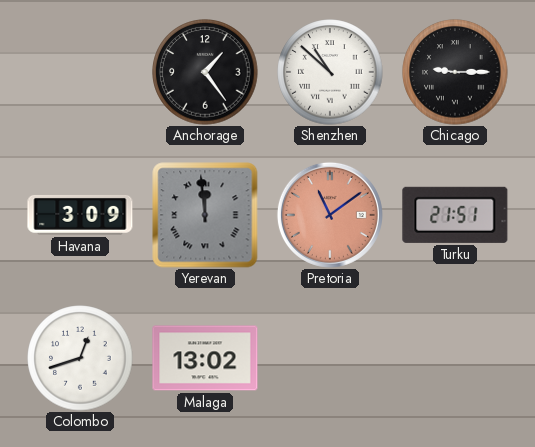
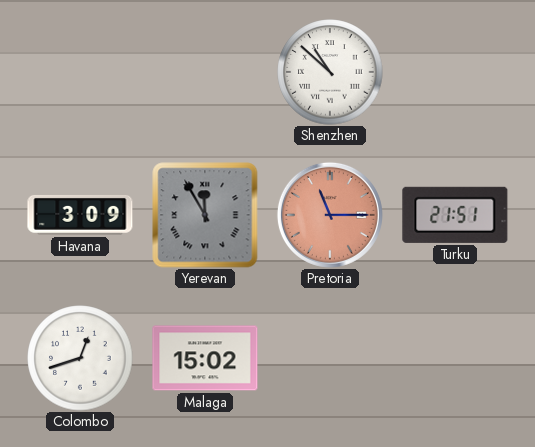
Anchorage: 1:24 -> none (205, 72)
Chicago: 9:15 -> none (455, 72)
Yerevan: 11:59 -> 11:55 (205, 215)
Pretoria: 11:09 -> 11:15 (330, 215)
Malaga: 13:02 -> 15:02 (205, 358)
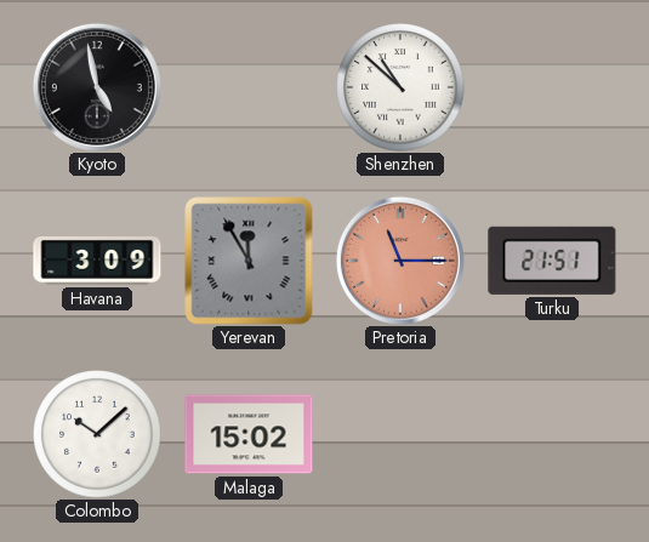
Kyoto: none -> 4:58 (97, 87)
Colombo: 12:42 -> 10:08 (97, 434)
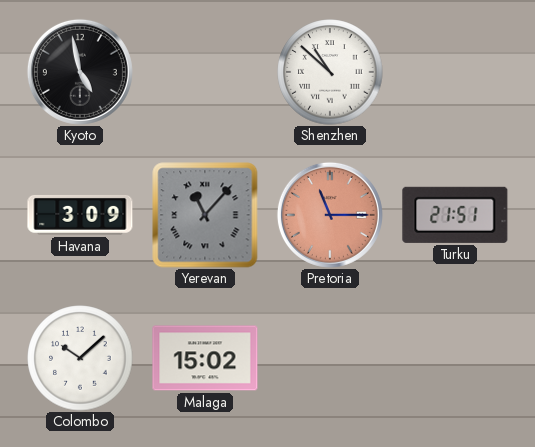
Yerevan: 11:55 -> 11:07 (205, 215)
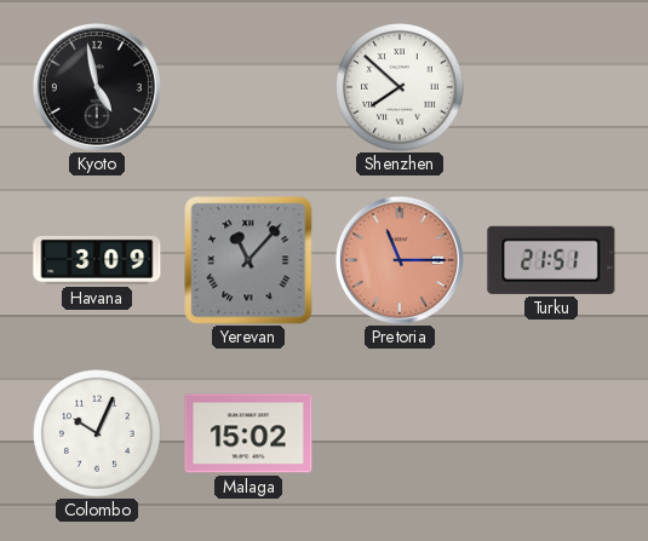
Shenzhen: 10:52 -> 7:52 (400, 87)
Colombo: 10:08 -> 10:04 (97, 433)
